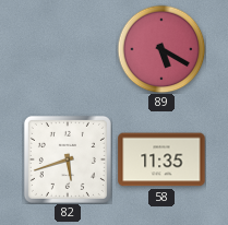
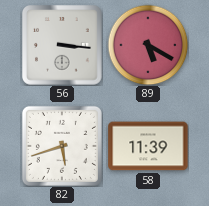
56: none -> 3:16 (62, 45)
58: 11:35 -> 11:39 (148, 146)
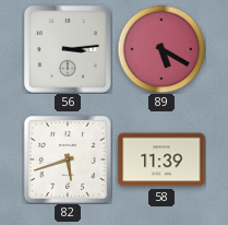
56: 3:16 -> 3:14 (68, 49)
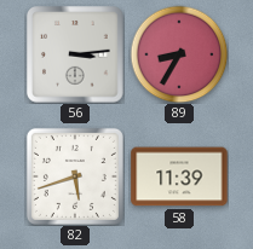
89: 5:20 -> 8:35 (179, 54)
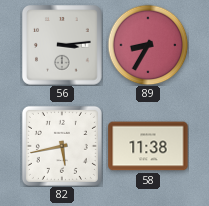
82: 5:42 -> 5:43 (62, 146)
58: 11:39 -> 11:38 (148, 146)
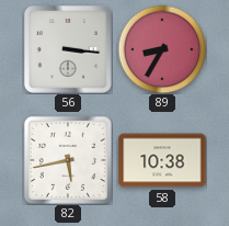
56: 3:14 -> 3:16 (68, 49)
58: 11:38 -> 10:38 (162, 160)
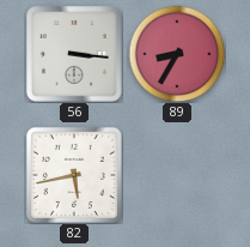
58: 10:38 -> none (162, 160)
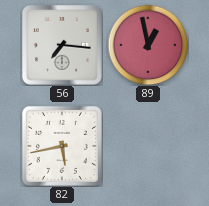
56: 3:16 -> 7:16 (62, 45)
89: 8:35 -> 12:58 (148, 45)
